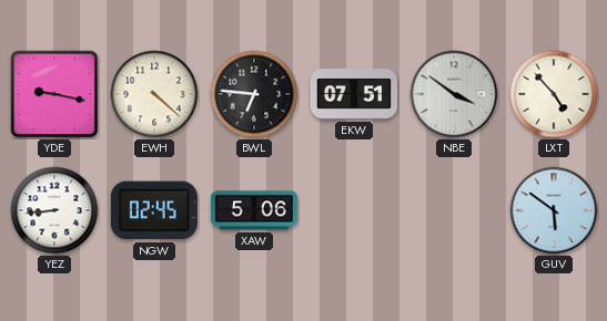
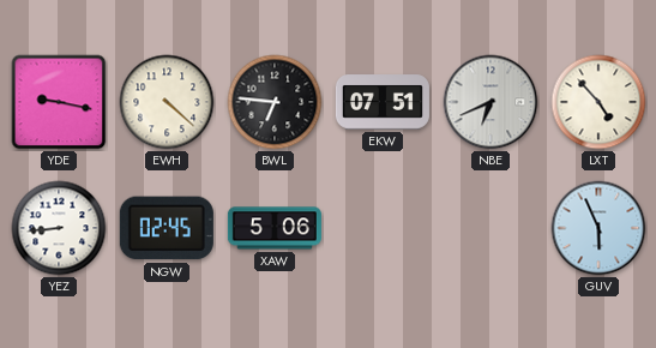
NBE: 3:51 -> 6:41 (491, 102)
GUV: 5:51 -> 5:56 (598, 228)
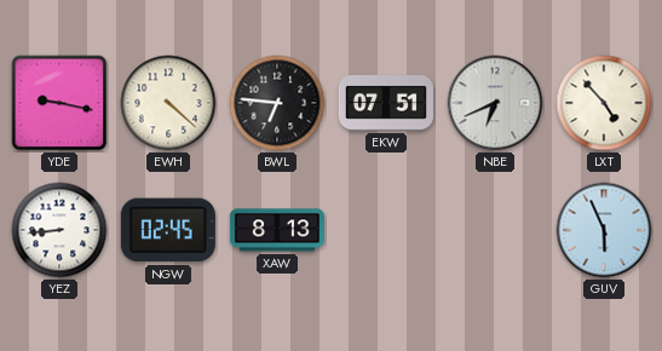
XAW: 5:06 -> 8:13 (277, 230)
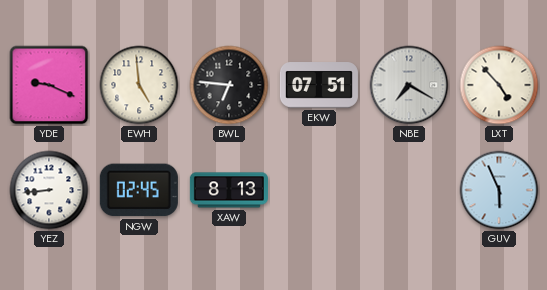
YDE: 9:17 -> 9:19 (49, 85)
EWH: 4:22 -> 4:59 (139, 85)
NBE: 6:41 -> 7:20 (409, 85)
